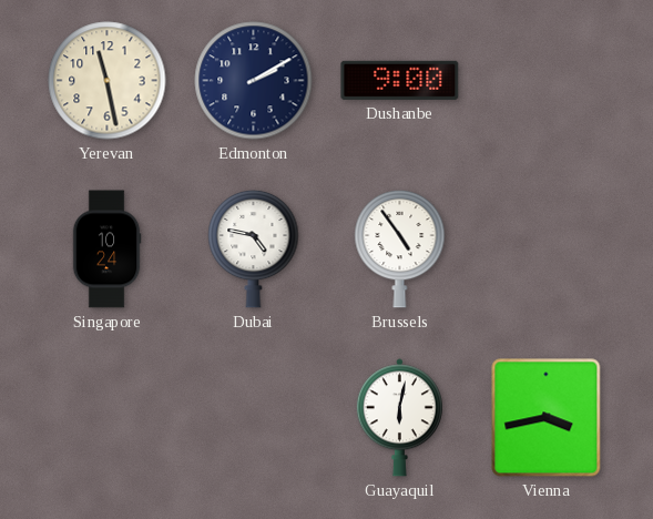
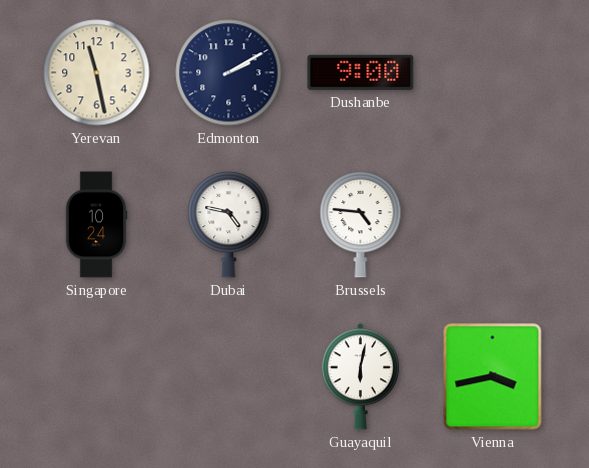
Brussels: 4:54 -> 4:46 (361, 224)
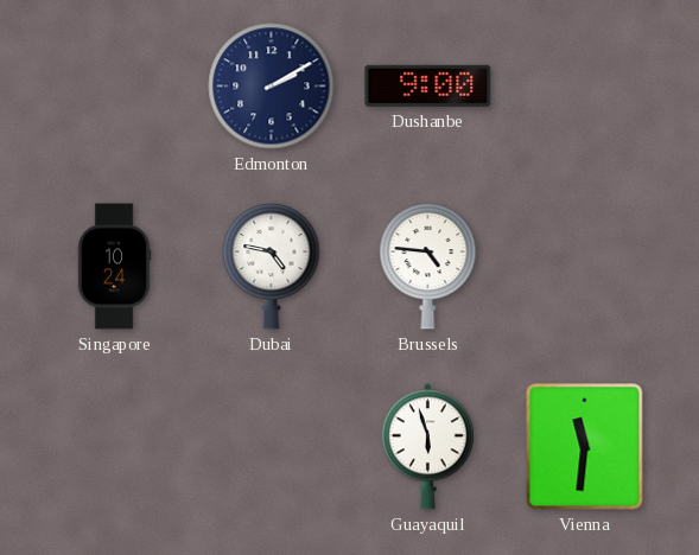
Yerevan: 11:28 -> none (97, 73)
Guayaquil: 6:02 -> 5:57 (427, 447)
Vienna: 3:43 -> 11:31 (585, 447)
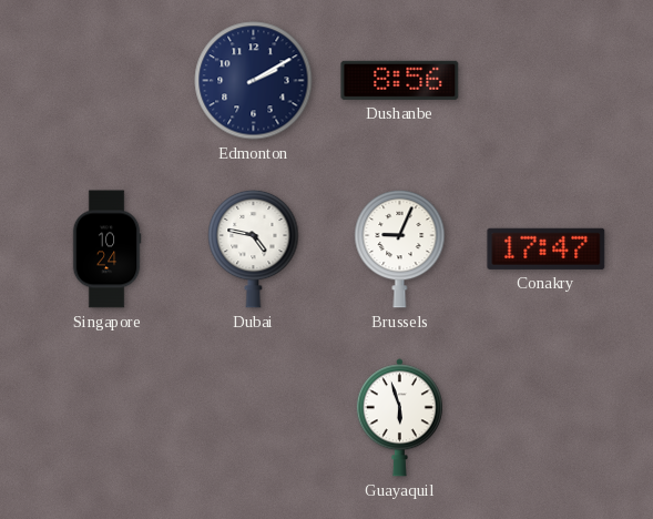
Dushanbe: 9:00 -> 8:56 (400, 80)
Brussels: 4:46 -> 9:04 (400, 248)
Conakry: none -> 17:47 (547, 248)
Vienna: 11:31 -> none (585, 447)
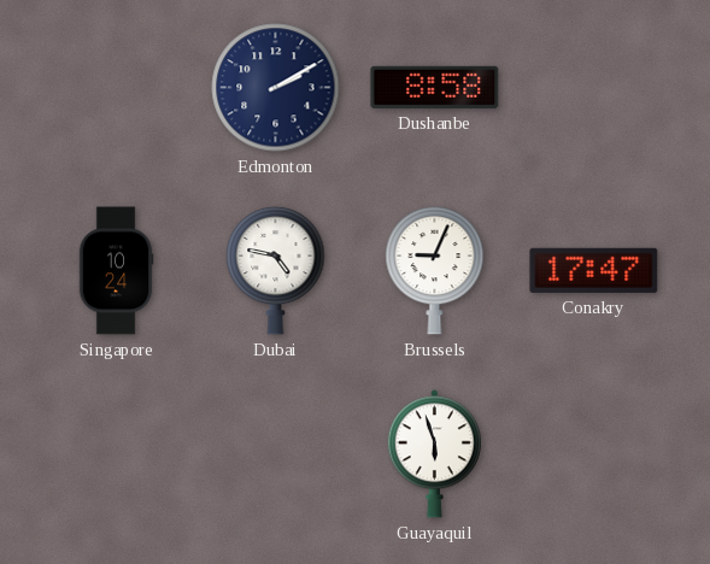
Dushanbe: 8:56 -> 8:58 (435, 87)
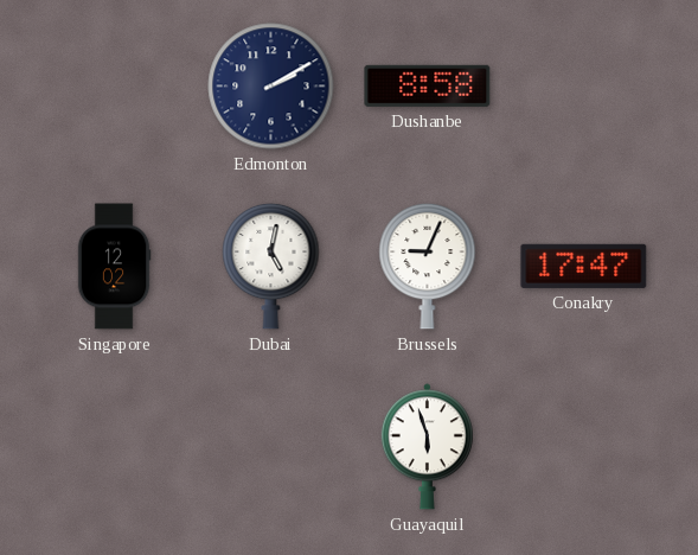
Singapore: 10:24 -> 12:02 (114, 267)
Dubai: 4:47 -> 5:02 (271, 266)
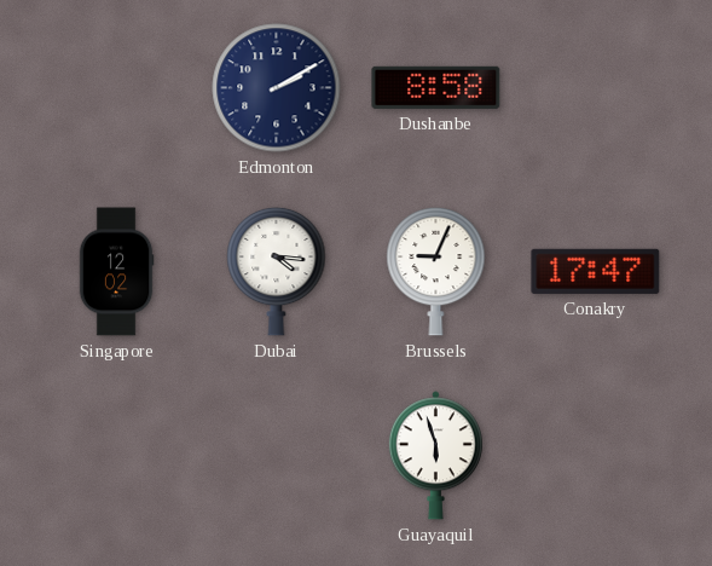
Dubai: 5:02 -> 4:16 (277, 271)
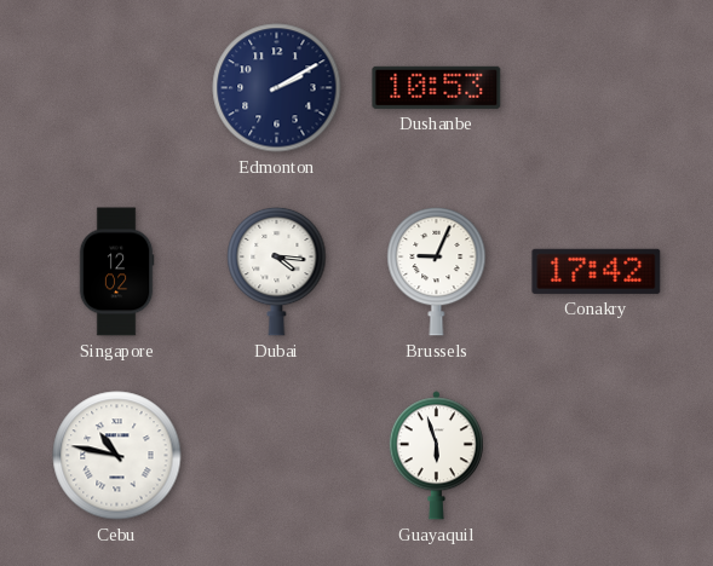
Dushanbe: 8:58 -> 10:53 (437, 87)
Conakry: 17:47 -> 17:42 (597, 271)
Cebu: none -> 10:47 (117, 456)
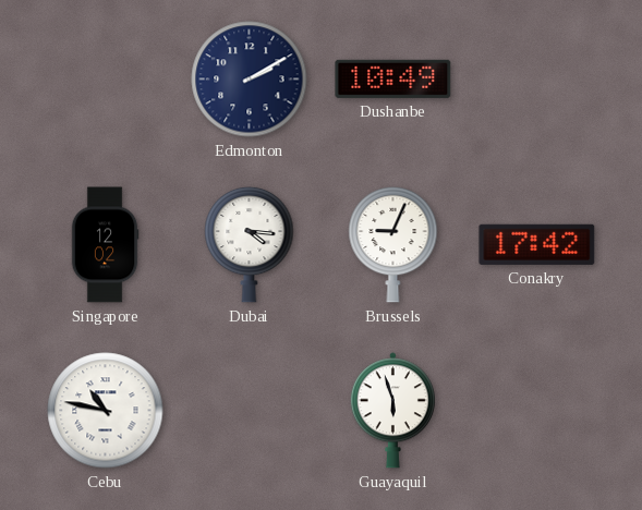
Dushanbe: 10:53 -> 10:49 (393, 78)
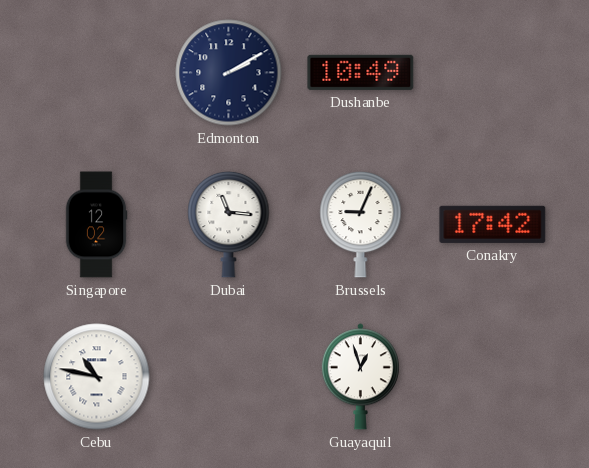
Dubai: 4:16 -> 11:16 (229, 224)
Guayaquil: 5:57 -> 12:57 (360, 377)
